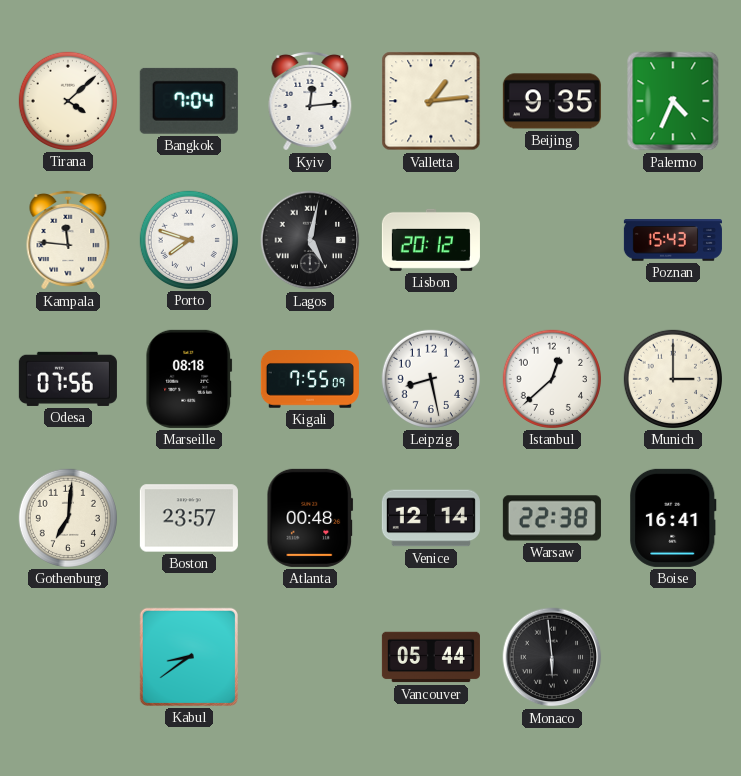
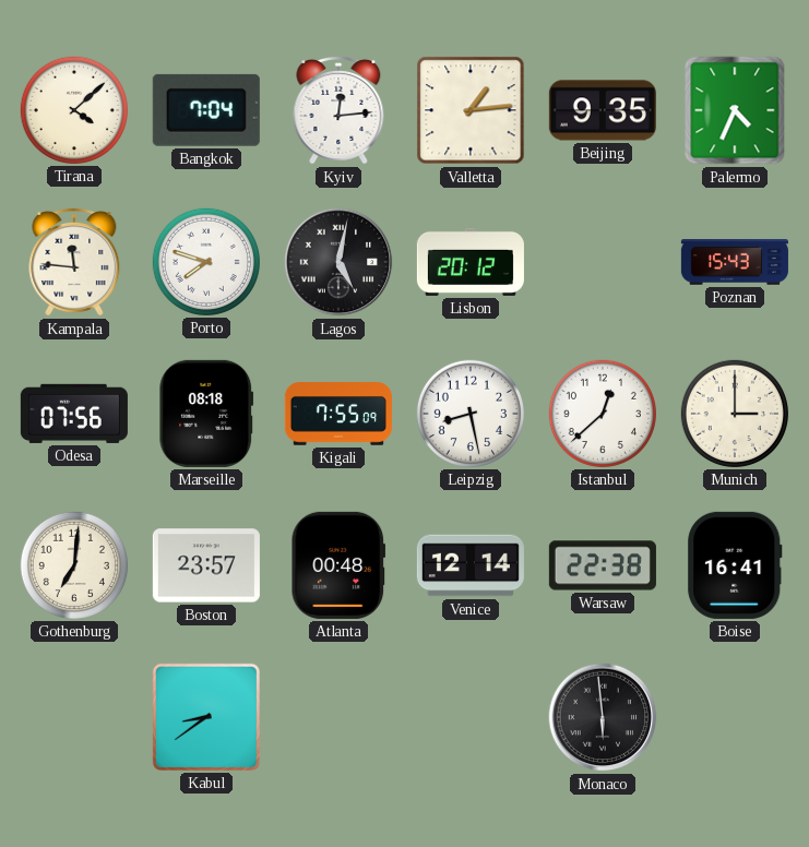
Vancouver: 05:44 -> none (431, 657)
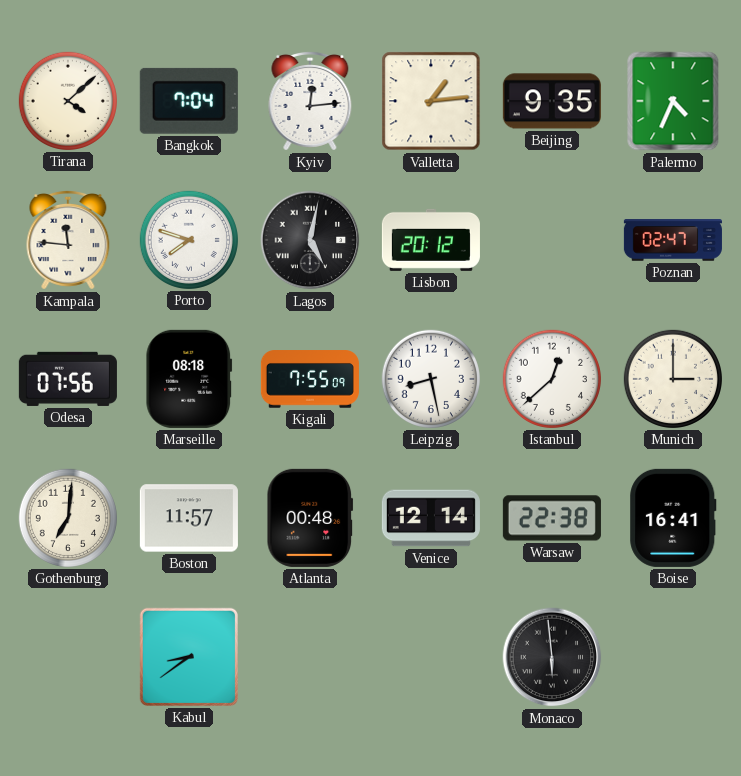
Poznan: 15:43 -> 02:47 (673, 240)
Boston: 23:57 -> 11:57 (189, 518)
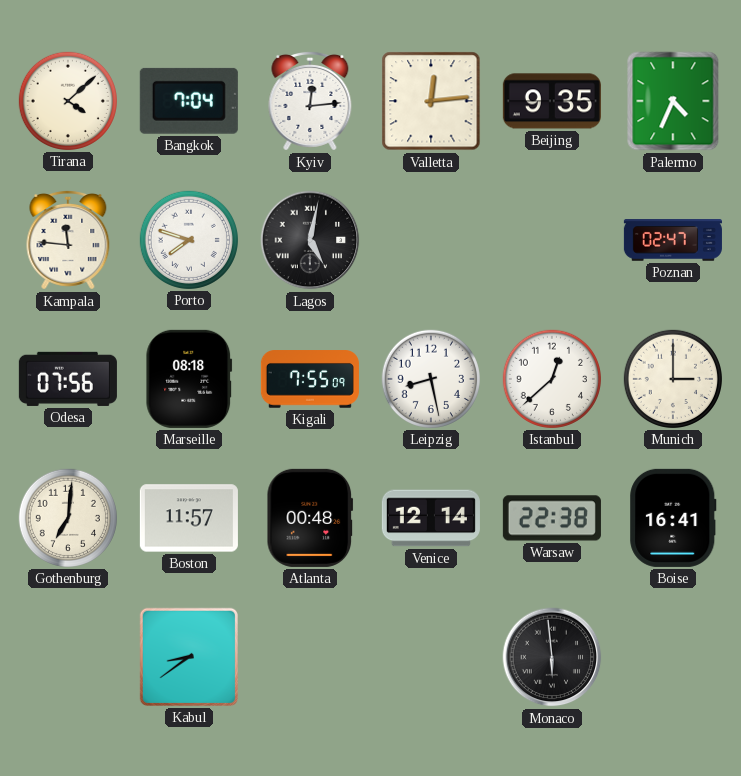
Valletta: 1:14 -> 12:14 (431, 101)
Lisbon: 20:12 -> none (431, 240)
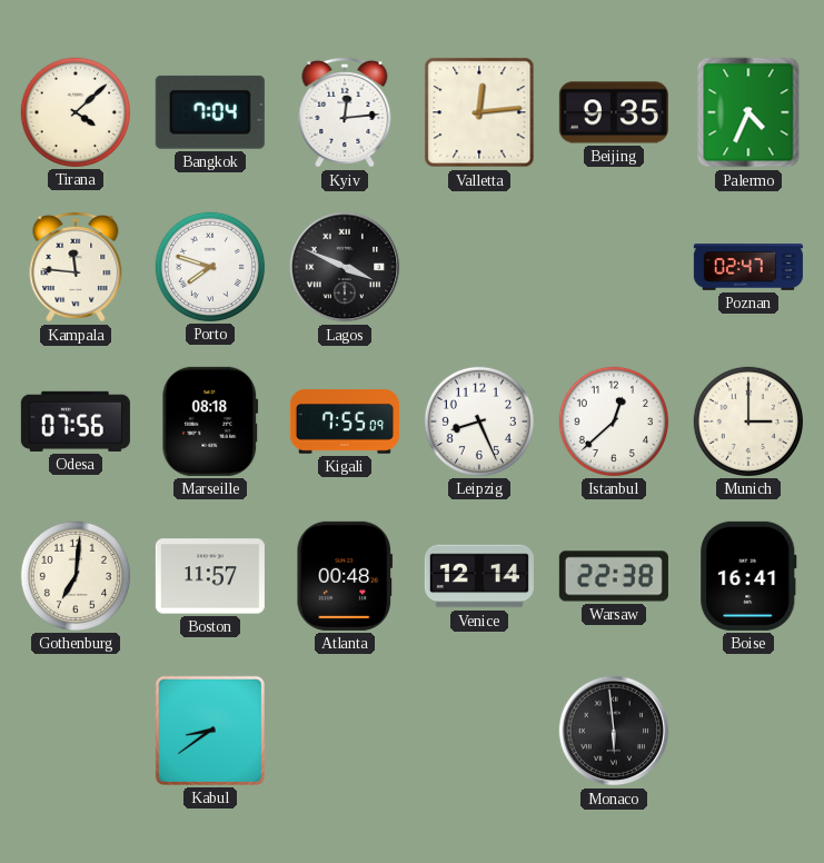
Lagos: 5:02 -> 3:49 (345, 267)
Leipzig: 8:28 -> 8:26 (479, 421)
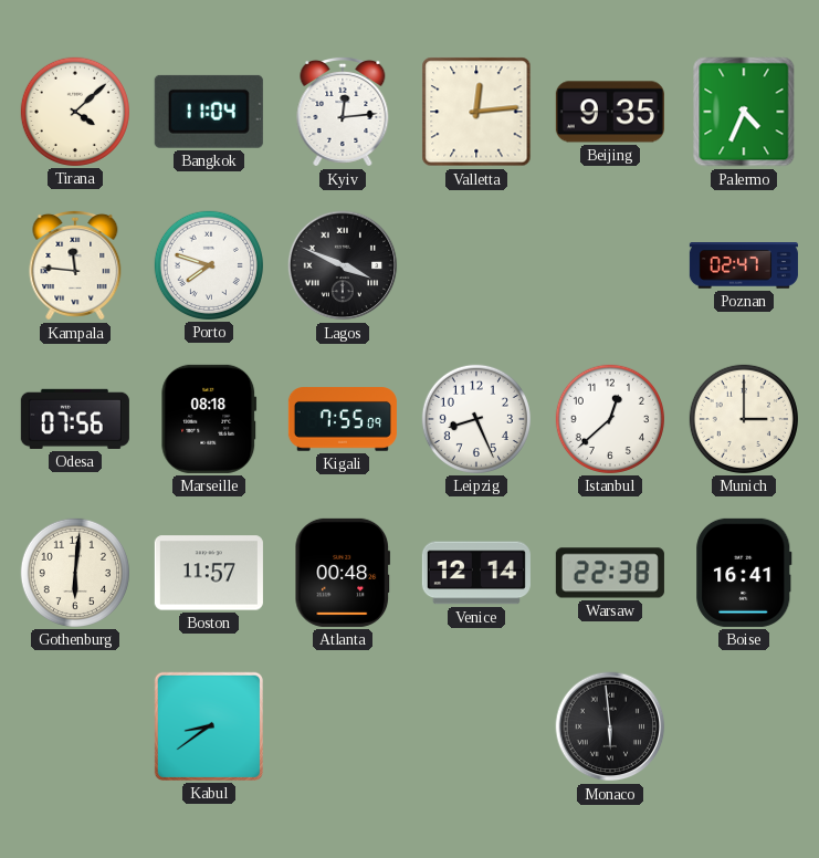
Bangkok: 7:04 -> 11:04 (209, 112)
Gothenburg: 7:01 -> 6:01 (75, 573)
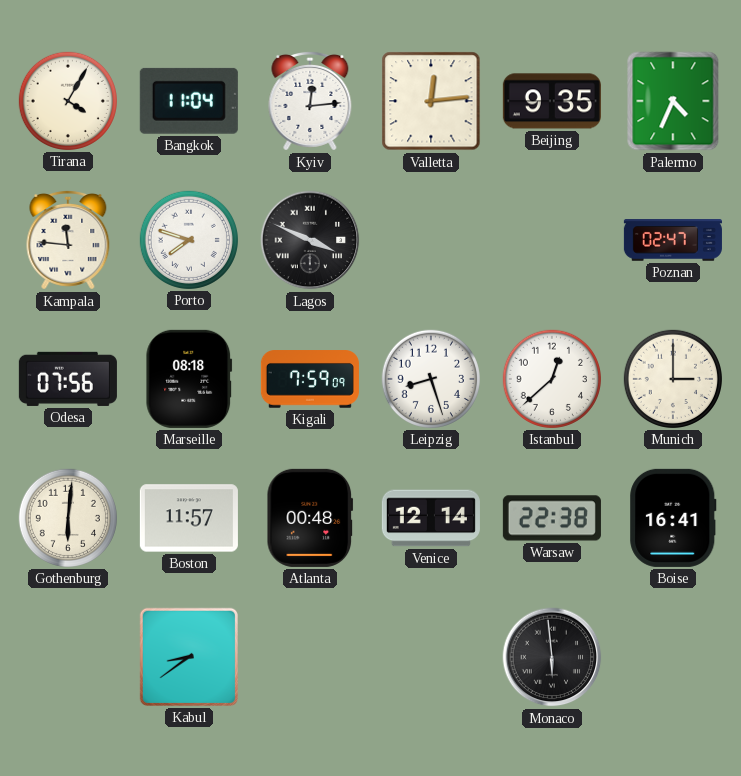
Tirana: 4:08 -> 4:05 (68, 101)
Kigali: 7:55 -> 7:59 (310, 379)
Leipzig: 8:26 -> 8:27 (431, 379)
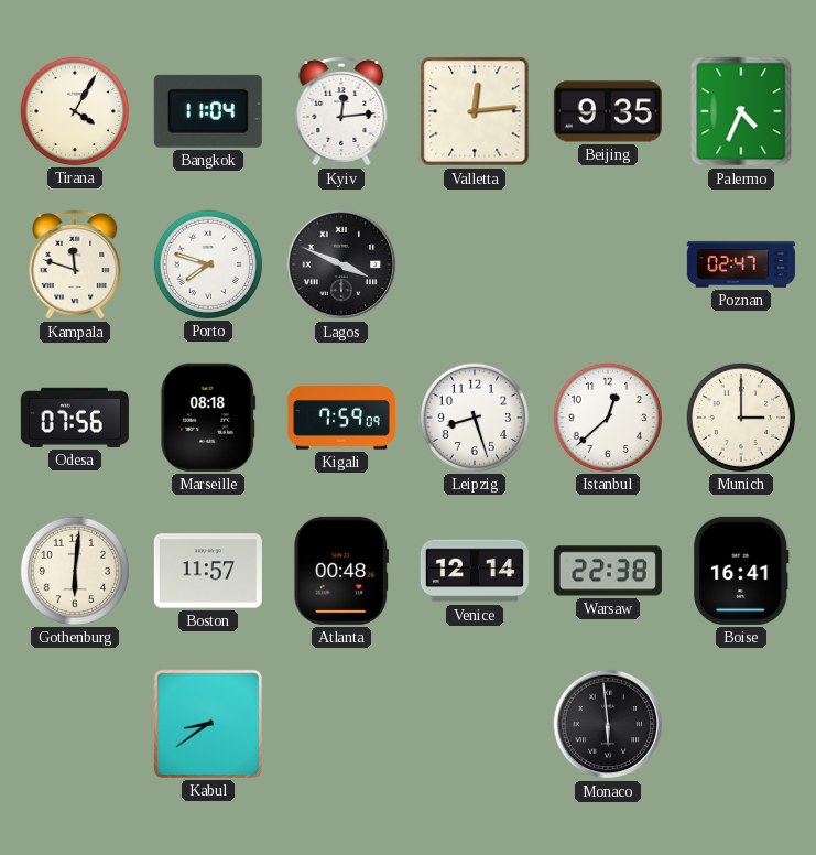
Kampala: 11:46 -> 11:48 (75, 264)
